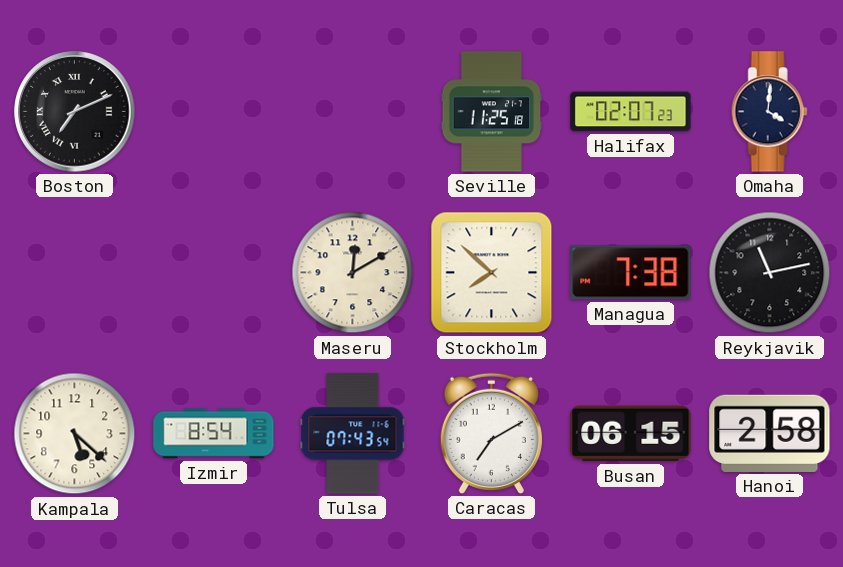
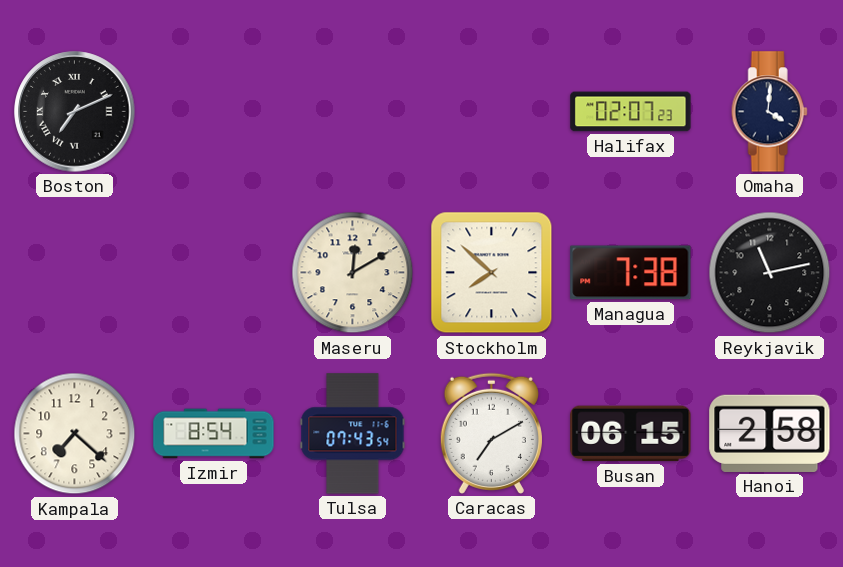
Seville: 11:25 -> none (492, 112)
Kampala: 5:22 -> 7:22 (75, 434)
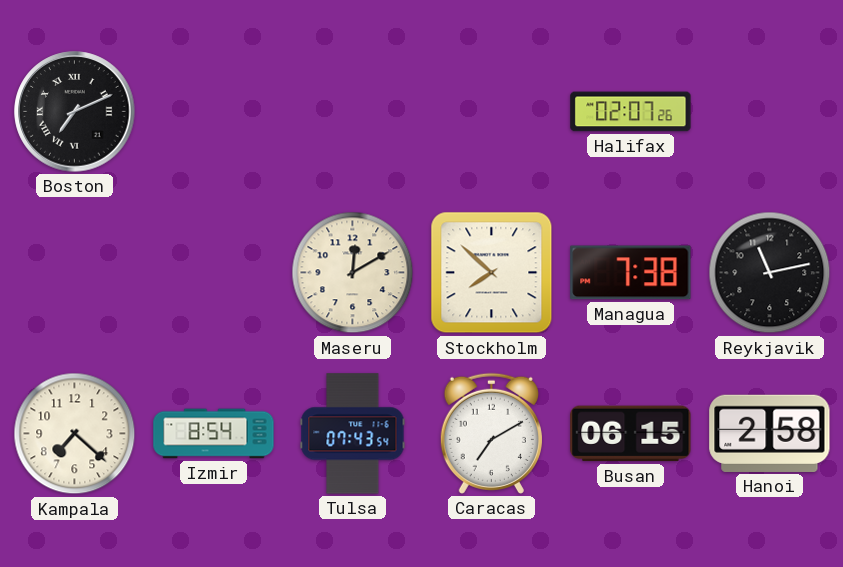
Halifax: 02:07:23 -> 02:07:26 (631, 112)
Omaha: 4:01 -> none (769, 112)
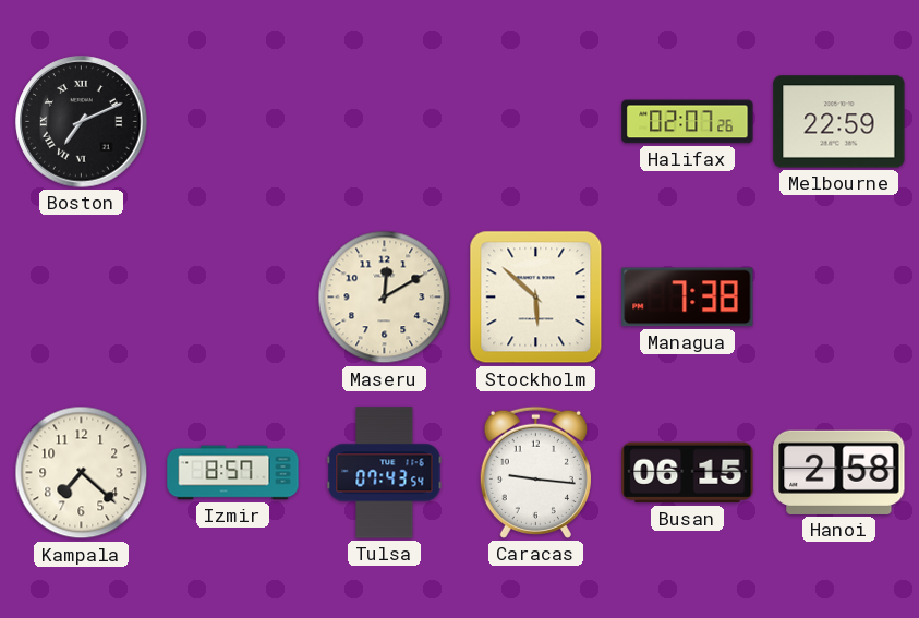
Melbourne: none -> 22:59 (839, 122)
Stockholm: 7:52 -> 5:52 (536, 298)
Reykjavik: 11:13 -> none (770, 273)
Izmir: 8:54 -> 8:57 (233, 473)
Caracas: 7:10 -> 9:16 (535, 472)
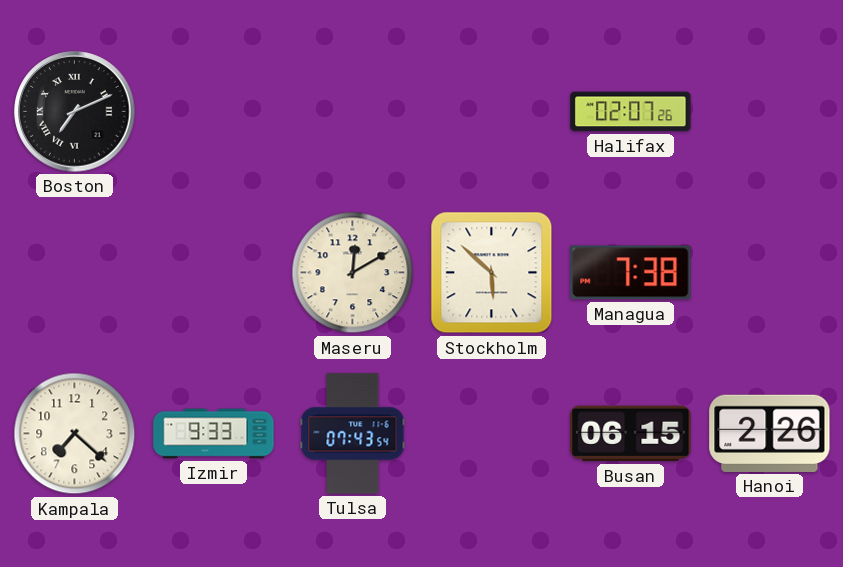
Melbourne: 22:59 -> none (839, 122)
Izmir: 8:57 -> 9:33 (214, 434)
Caracas: 9:16 -> none (535, 472)
Hanoi: 2:58 -> 2:26 (770, 433)
